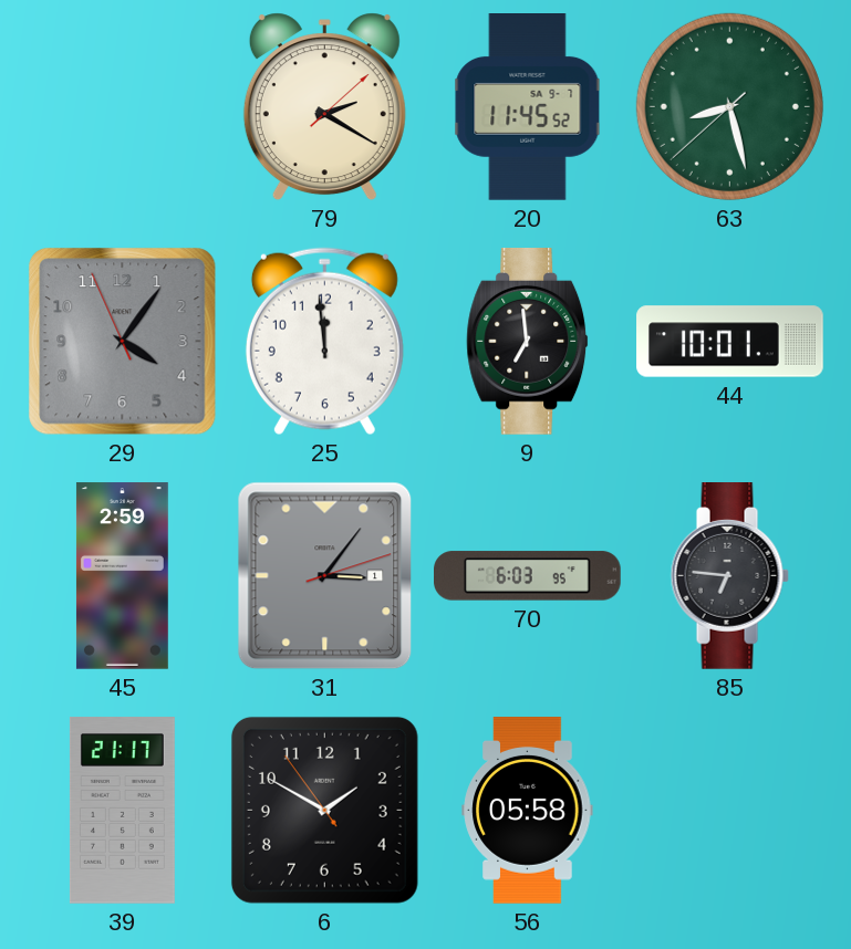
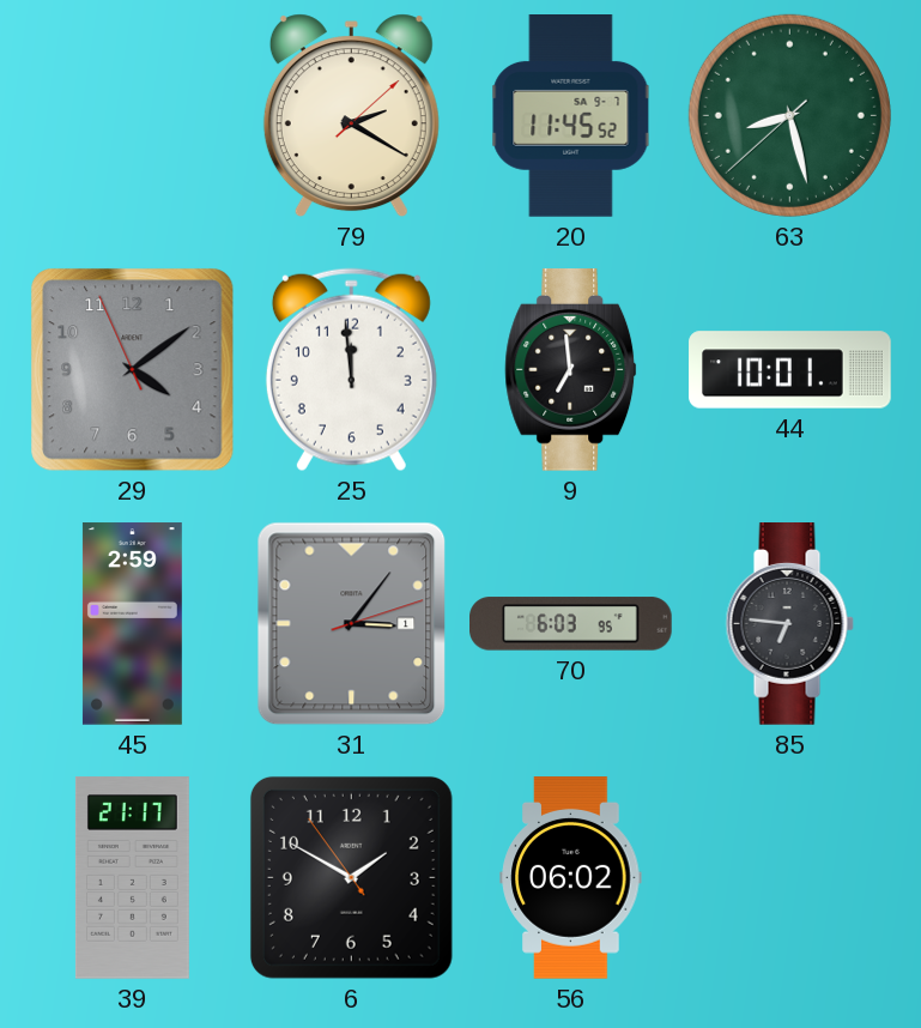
29: 4:05 -> 4:08 (133, 370)
56: 05:58 -> 06:02 (571, 878)
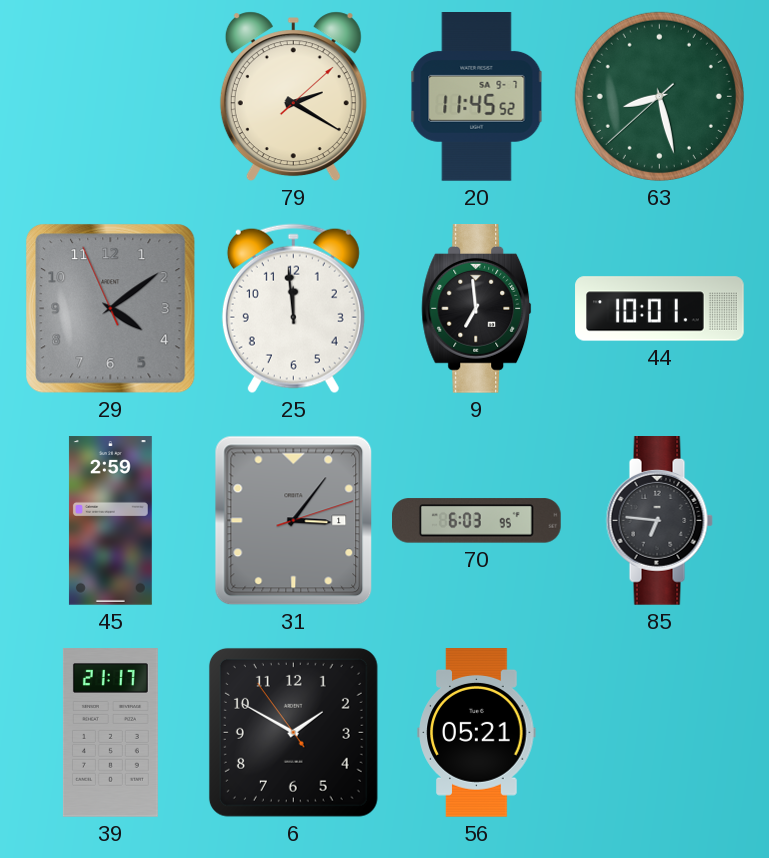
56: 06:02 -> 05:21 (477, 733)
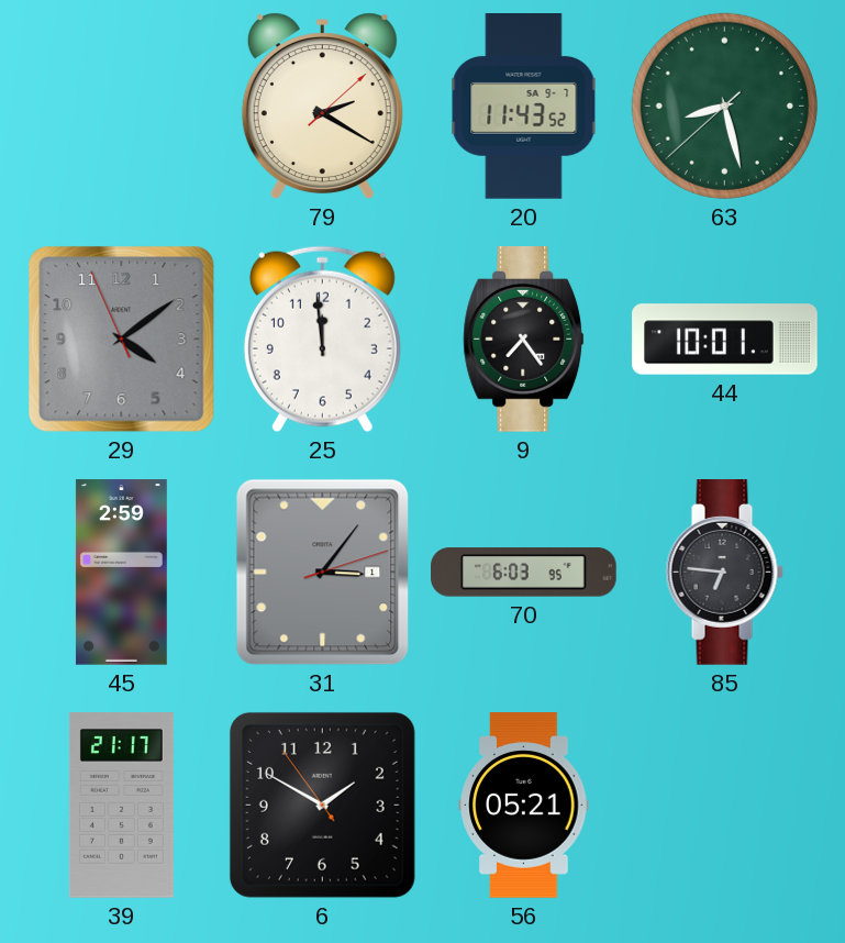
20: 11:45 -> 11:43 (524, 107)
9: 6:59 -> 7:24 (524, 340)
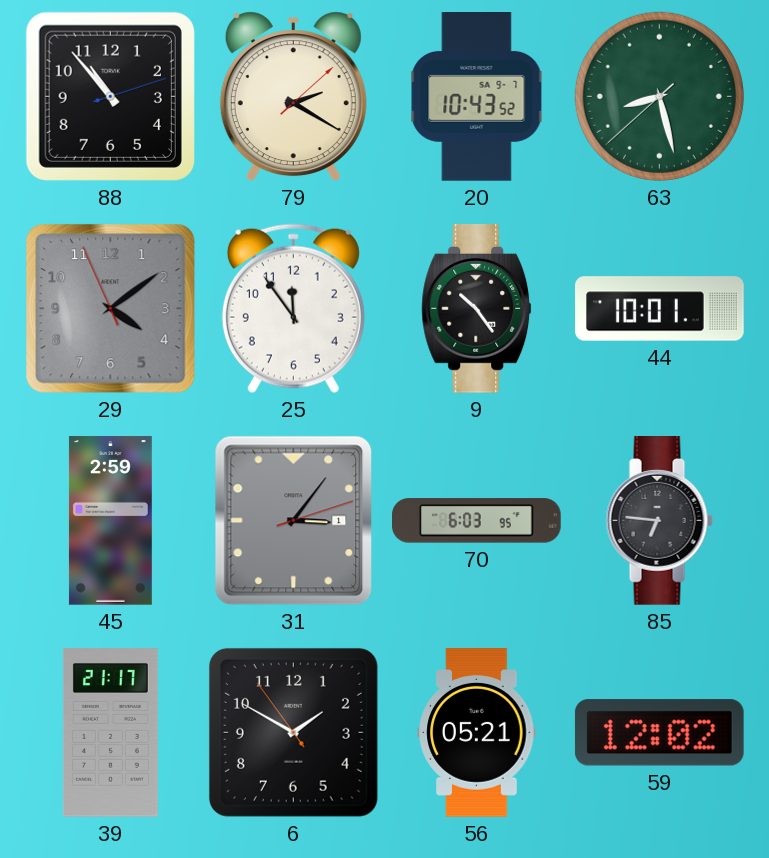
88: none -> 10:53 (110, 96)
20: 11:43 -> 10:43 (477, 97)
25: 11:59 -> 11:54 (293, 309)
9: 7:24 -> 10:24 (477, 309)
59: none -> 12:02 (659, 733)
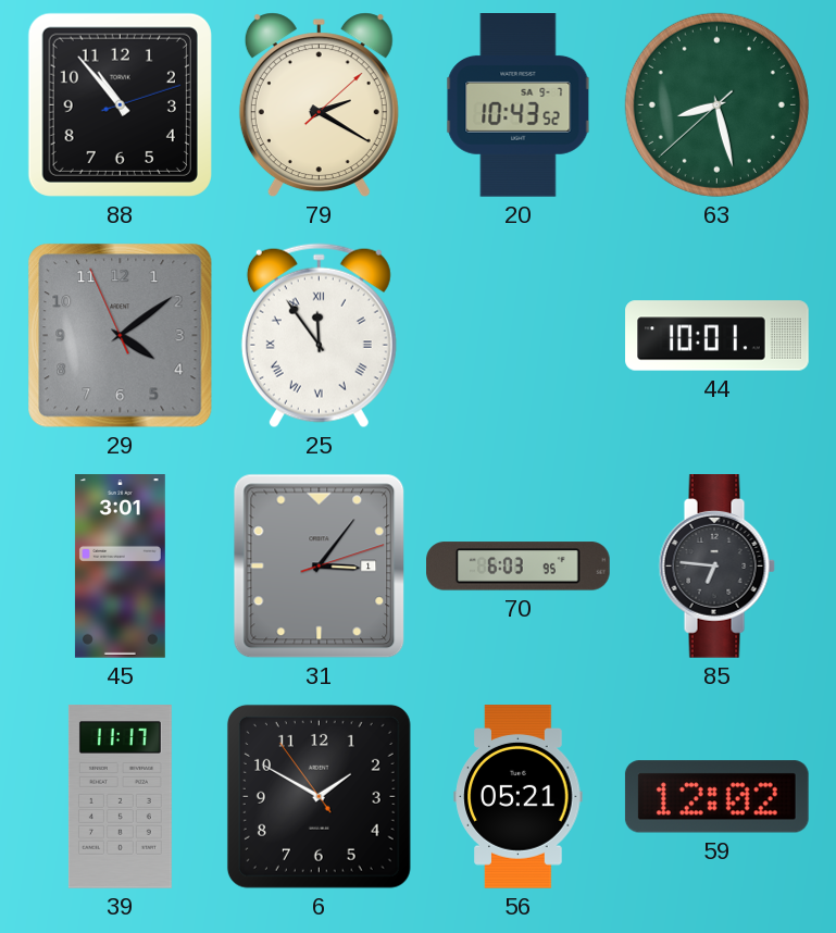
25 numerals: Arabic -> Roman (319, 336)
9: 10:24 -> none (477, 309)
45: 2:59 -> 3:01 (120, 567)
39: 21:17 -> 11:17 (120, 797)
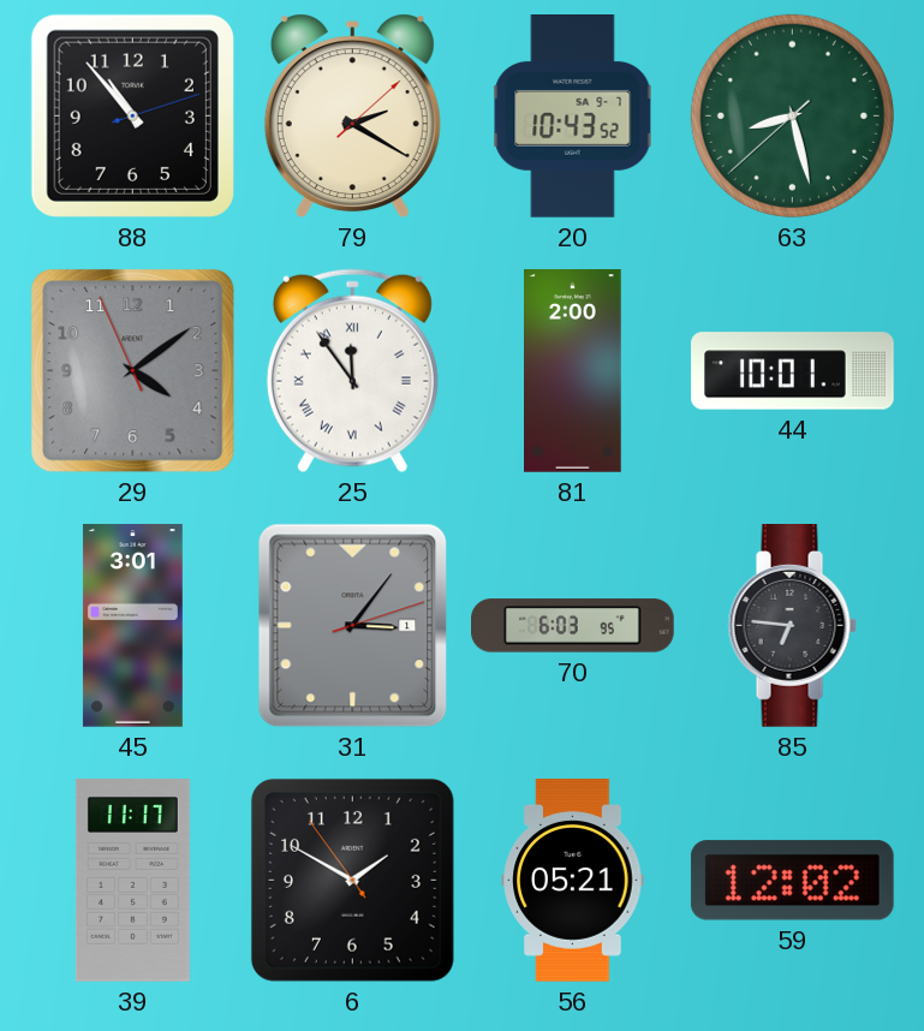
81: none -> 2:00 (573, 371)
